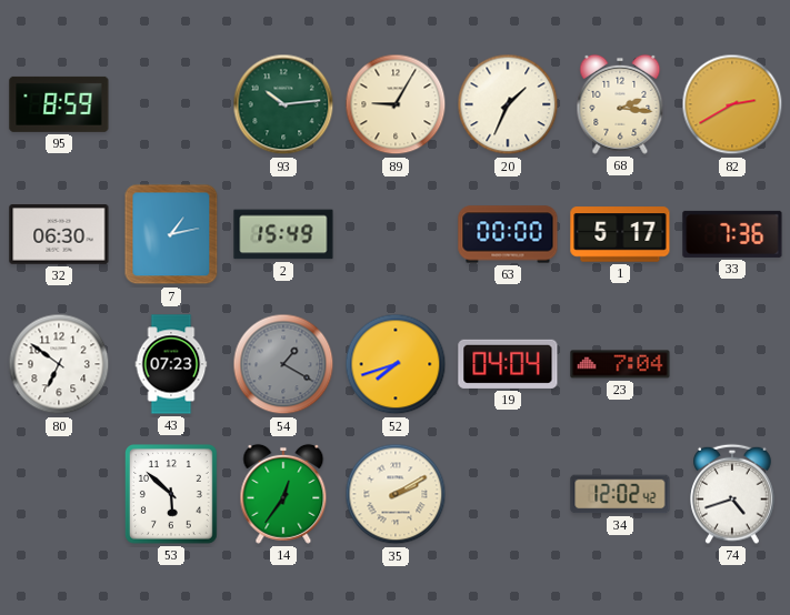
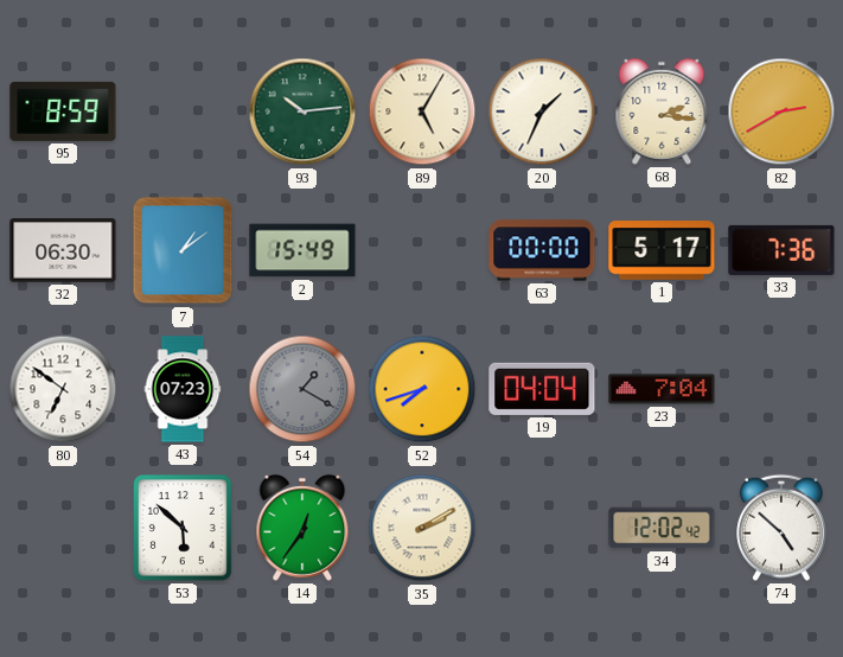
89: 9:05 -> 5:05 (422, 111)
7: 1:13 -> 1:09 (183, 250)
74: 4:42 -> 4:52 (781, 528)
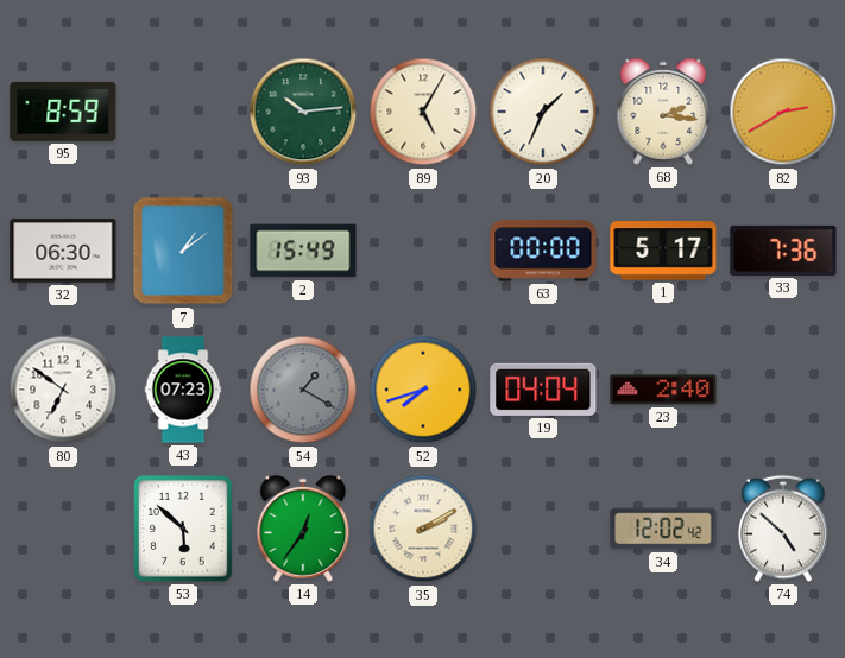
23: 7:04 -> 2:40 (663, 390)
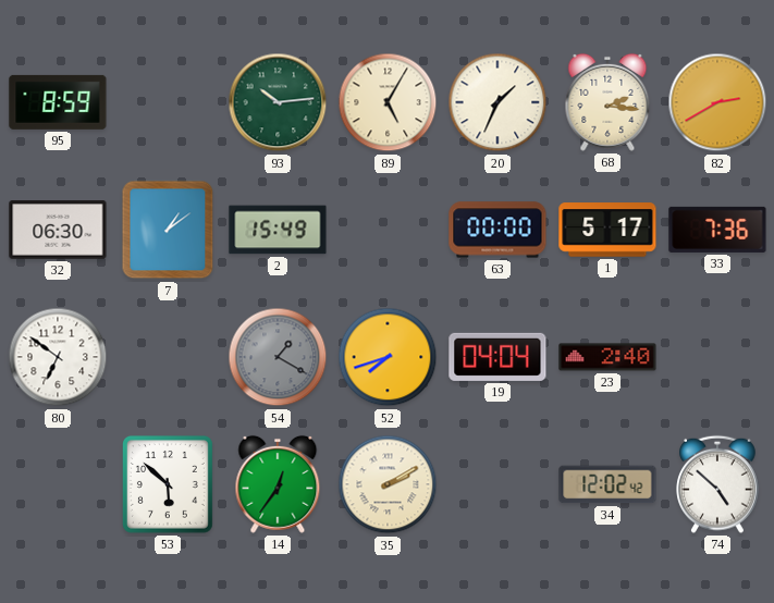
43: 07:23 -> none (183, 390)
